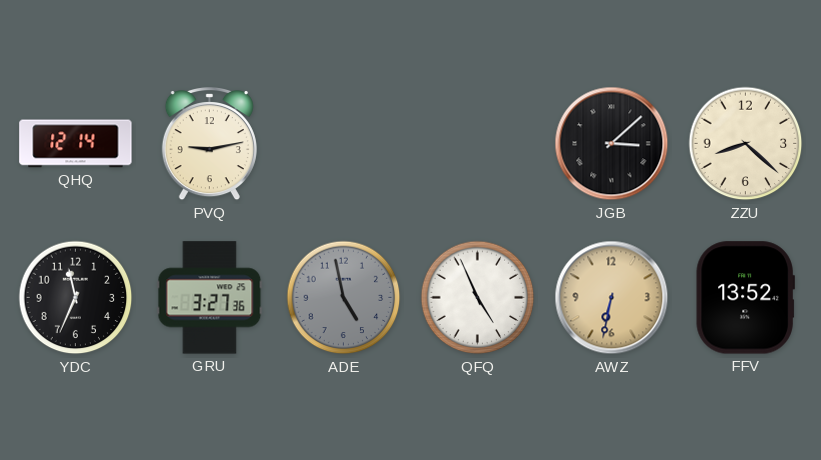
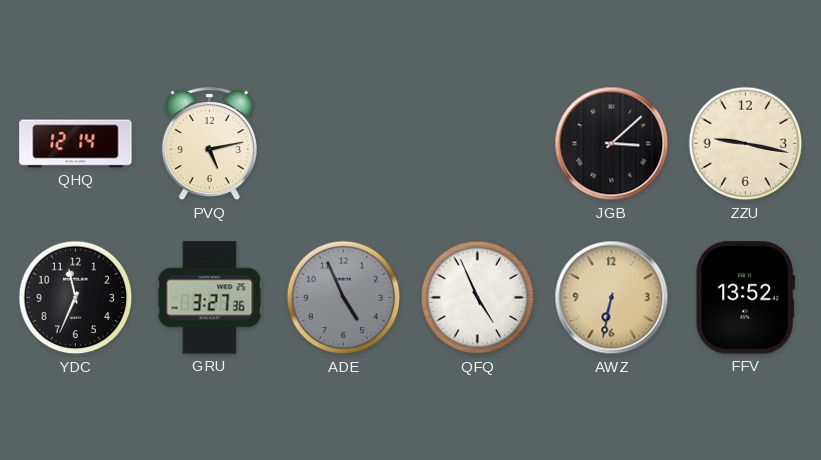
PVQ: 9:13 -> 5:13 (209, 145)
ZZU: 8:22 -> 9:17 (746, 144)
ADE: 4:58 -> 4:56 (344, 298)
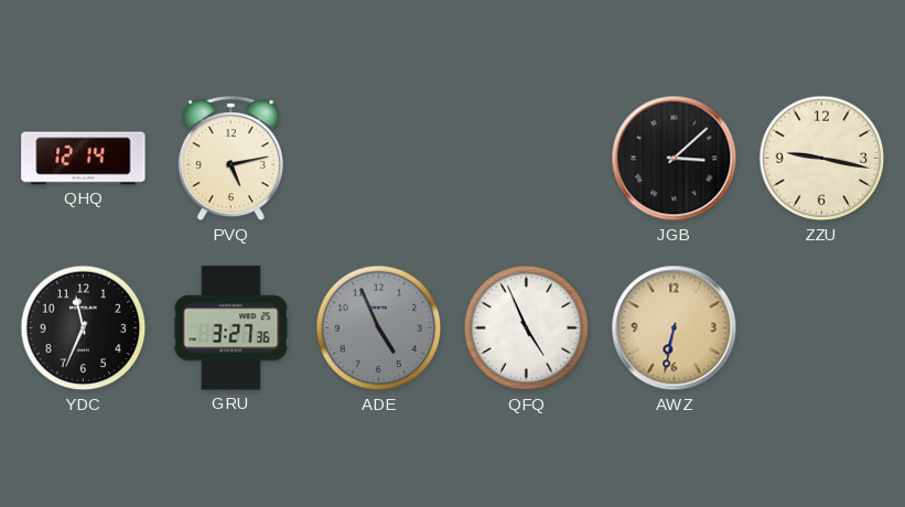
FFV: 13:52 -> none (745, 298)
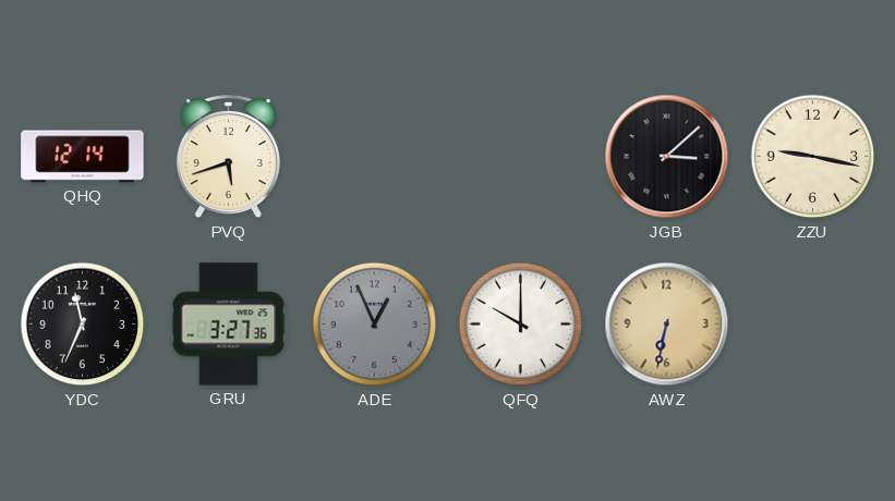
PVQ: 5:13 -> 5:42 (228, 158)
ADE: 4:56 -> 12:56 (375, 325)
QFQ: 4:56 -> 10:00 (521, 325)
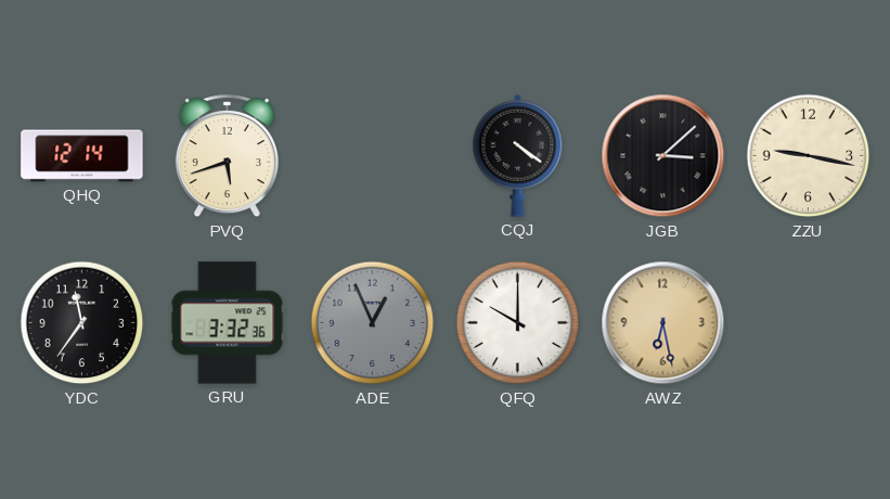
CQJ: none -> 4:21 (518, 155)
YDC: 11:34 -> 11:36 (82, 323)
GRU: 3:27 -> 3:32 (228, 323)
AWZ: 6:32 -> 6:28 (663, 323)
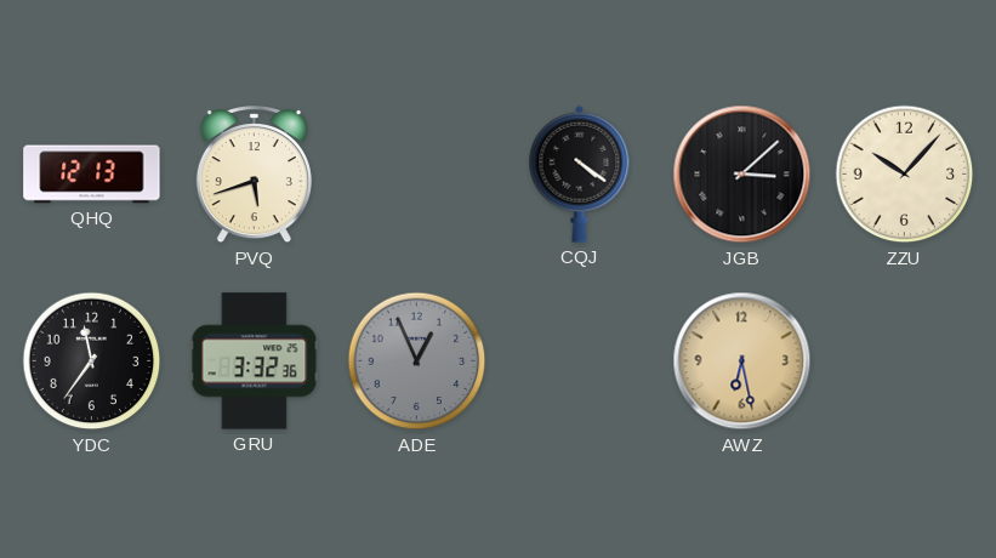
QHQ: 12:14 -> 12:13 (92, 175)
ZZU: 9:17 -> 10:07 (905, 175)
QFQ: 10:00 -> none (518, 323)
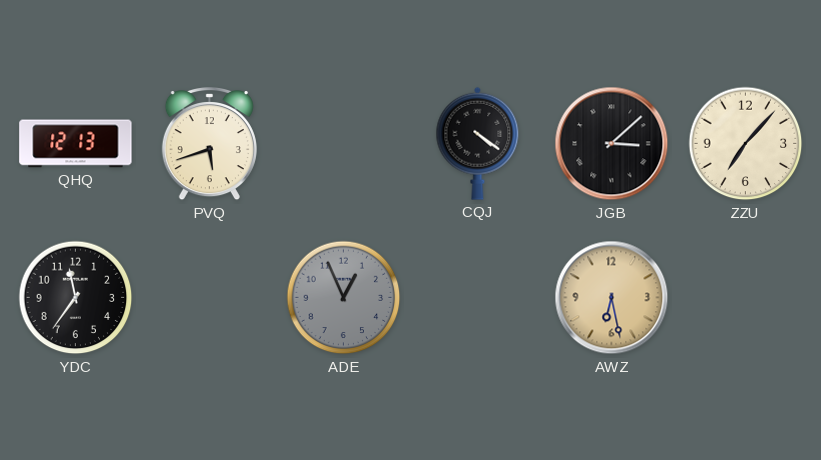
ZZU: 10:07 -> 7:07 (746, 144)
GRU: 3:32 -> none (255, 361)
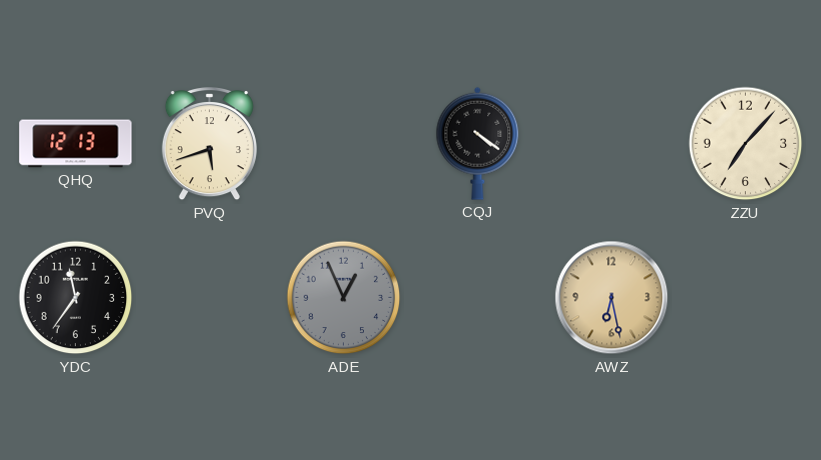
JGB: 3:08 -> none (612, 144)
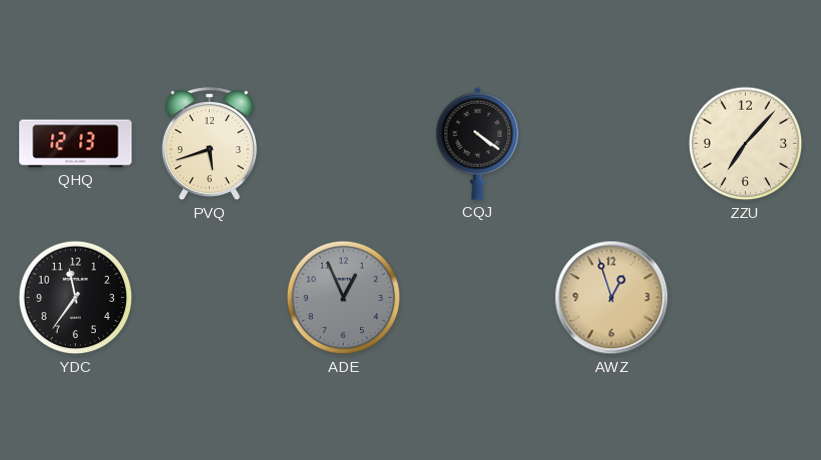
AWZ: 6:28 -> 12:57 (612, 298)
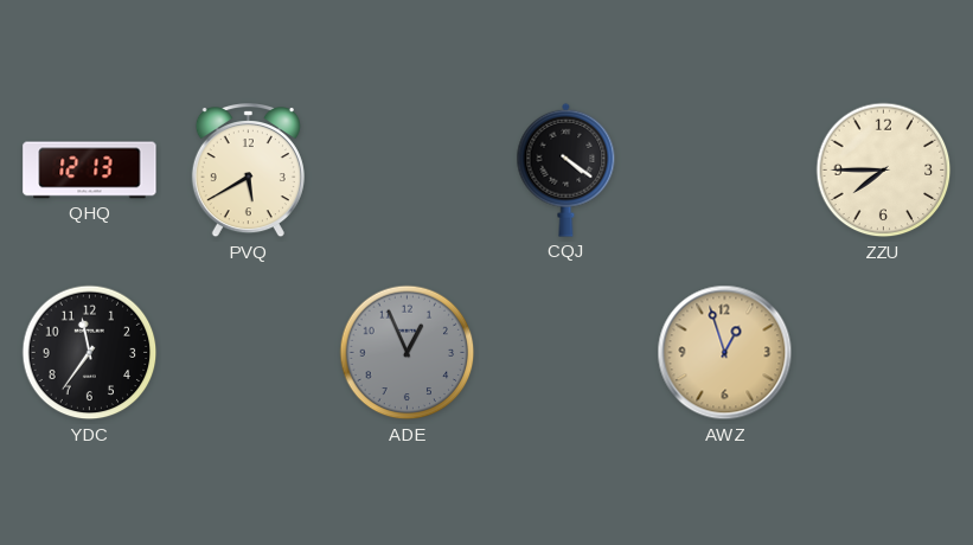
PVQ: 5:42 -> 5:40 (248, 172)
ZZU: 7:07 -> 7:45 (884, 171)
